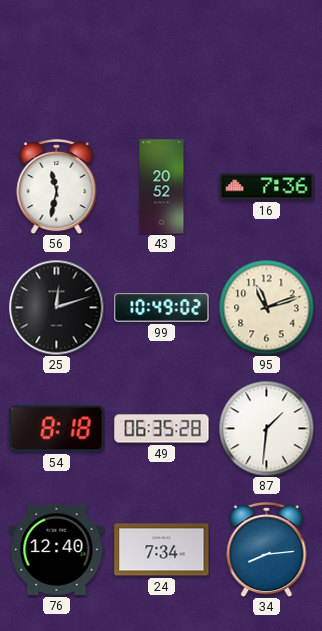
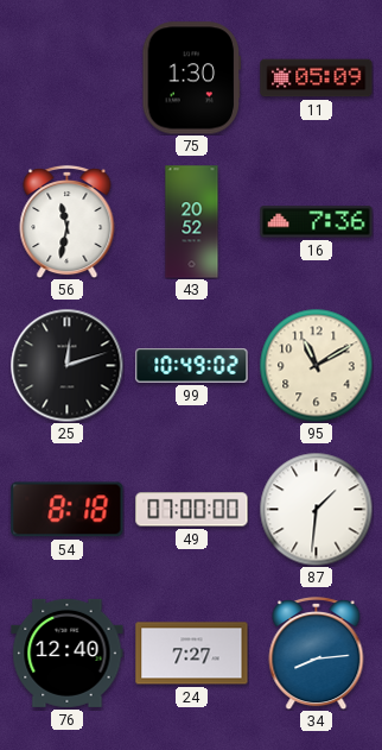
75: none -> 1:30 (192, 78)
11: none -> 05:09 (317, 78)
95: 11:12 -> 11:10 (316, 365)
49: 06:35 -> 07:00 (192, 510)
24: 7:34 -> 7:27 (192, 654)
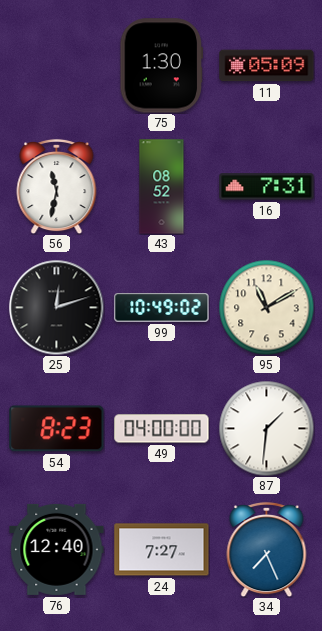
43: 20:52 -> 08:52 (162, 187)
16: 7:36 -> 7:31 (267, 187)
54: 8:18 -> 8:23 (57, 429)
49: 07:00 -> 04:00 (162, 429)
34: 8:14 -> 7:26 (267, 549)
